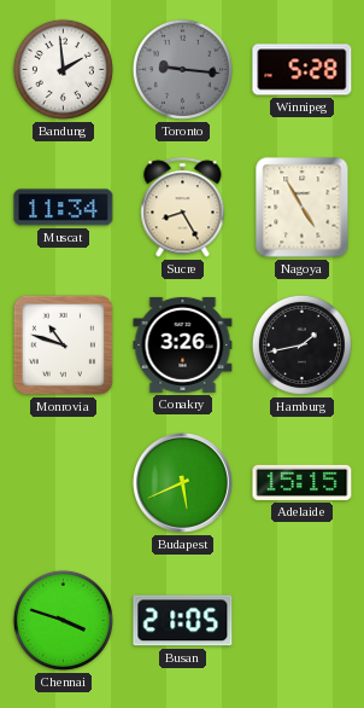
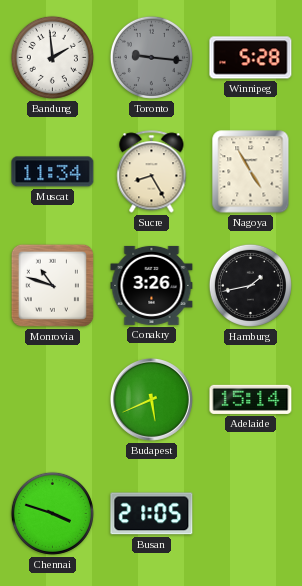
Adelaide: 15:15 -> 15:14 (251, 399)
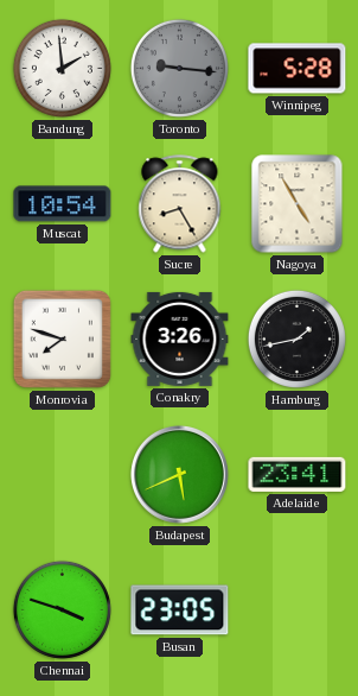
Muscat: 11:34 -> 10:54 (63, 204)
Monrovia: 10:48 -> 7:48 (62, 338)
Adelaide: 15:14 -> 23:41 (298, 474)
Busan: 21:05 -> 23:05 (180, 610)
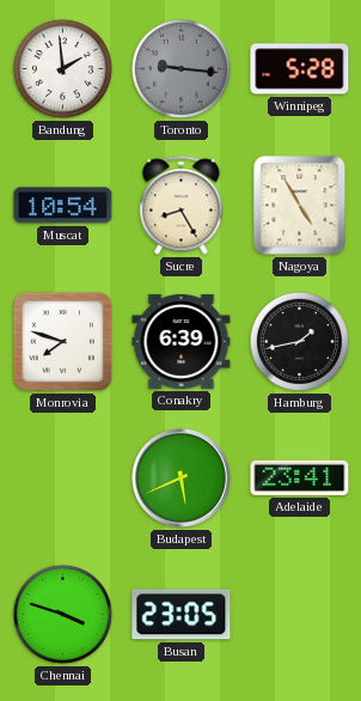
Conakry: 3:26 -> 6:39 (182, 341)
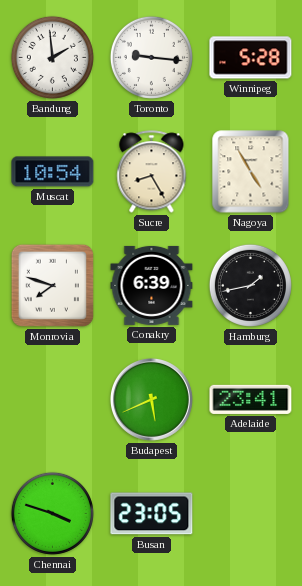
Toronto dial: grey -> white (151, 57)
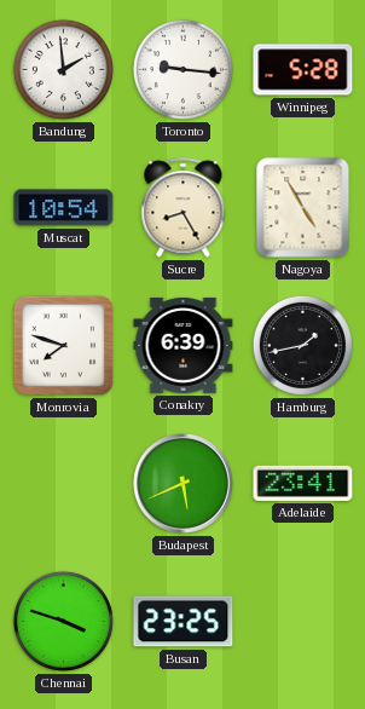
Busan: 23:05 -> 23:25 (184, 622)
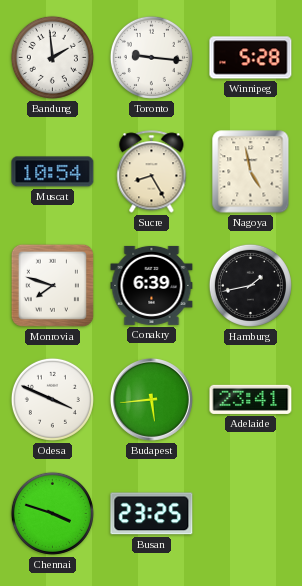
Nagoya: 4:55 -> 4:58 (251, 172)
Odesa: none -> 3:49 (52, 399)
Budapest: 5:41 -> 5:44 (151, 399)
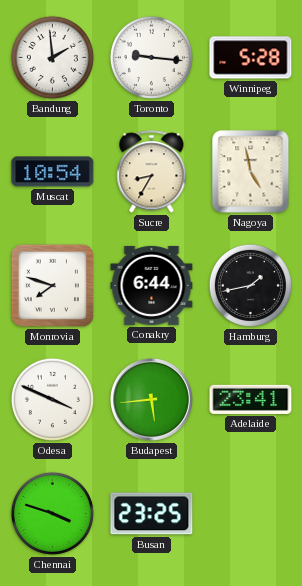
Sucre: 8:25 -> 8:35 (152, 172)
Conakry: 6:39 -> 6:44 (152, 285)
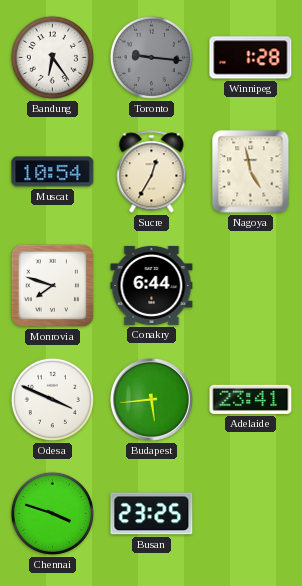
Bandung: 1:59 -> 6:24 (52, 57)
Toronto dial: white -> grey (151, 57)
Winnipeg: 5:28 -> 1:28 (251, 58)
Sucre: 8:35 -> 12:35 (152, 172)
Hamburg: 1:43 -> none (250, 285)
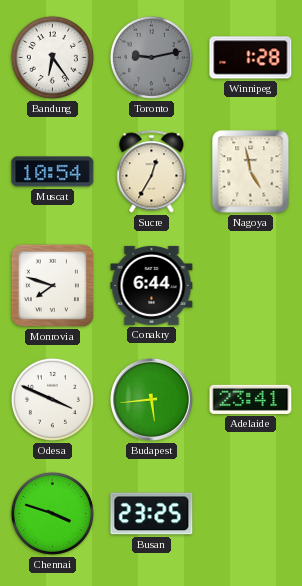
Toronto: 9:16 -> 9:13 (151, 57)
